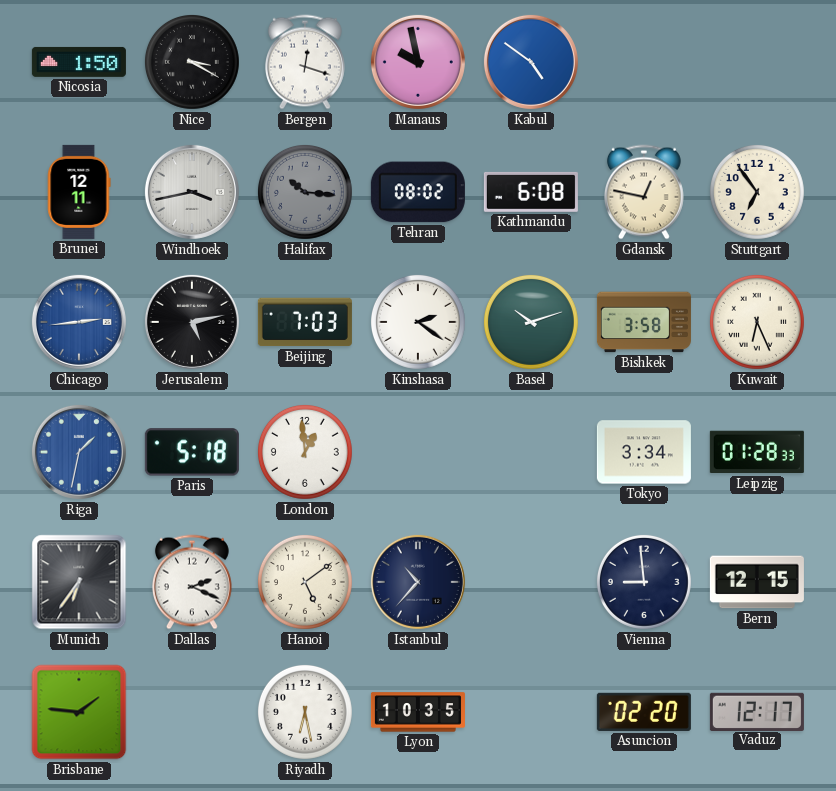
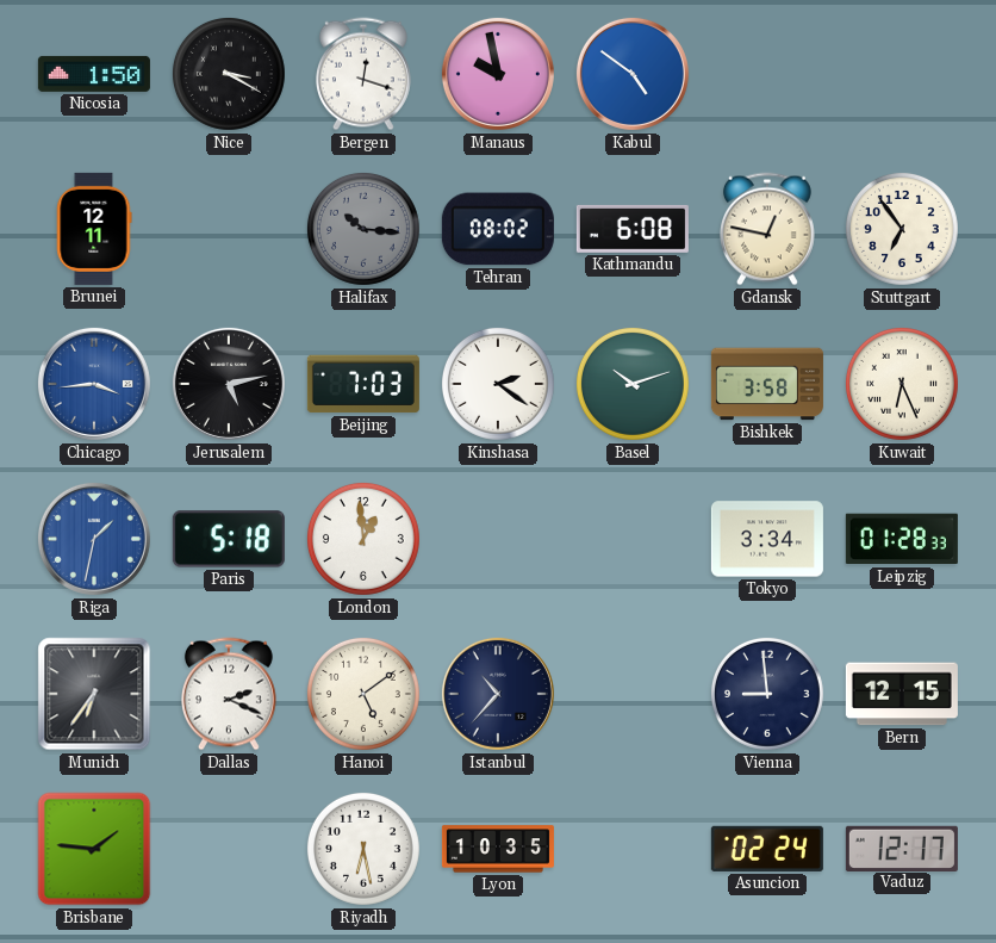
Windhoek: 3:43 -> none (192, 192)
Chicago: 2:44 -> 3:44 (94, 384)
Asuncion: 02:20 -> 02:24 (767, 849)
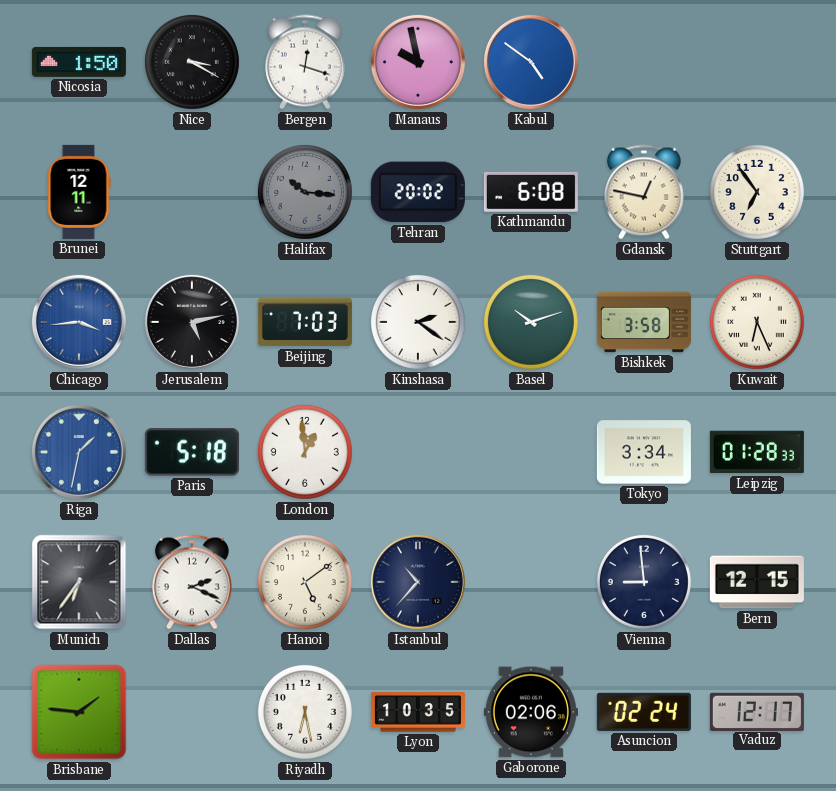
Tehran: 08:02 -> 20:02 (418, 192)
Gaborone: none -> 02:06 (531, 712)
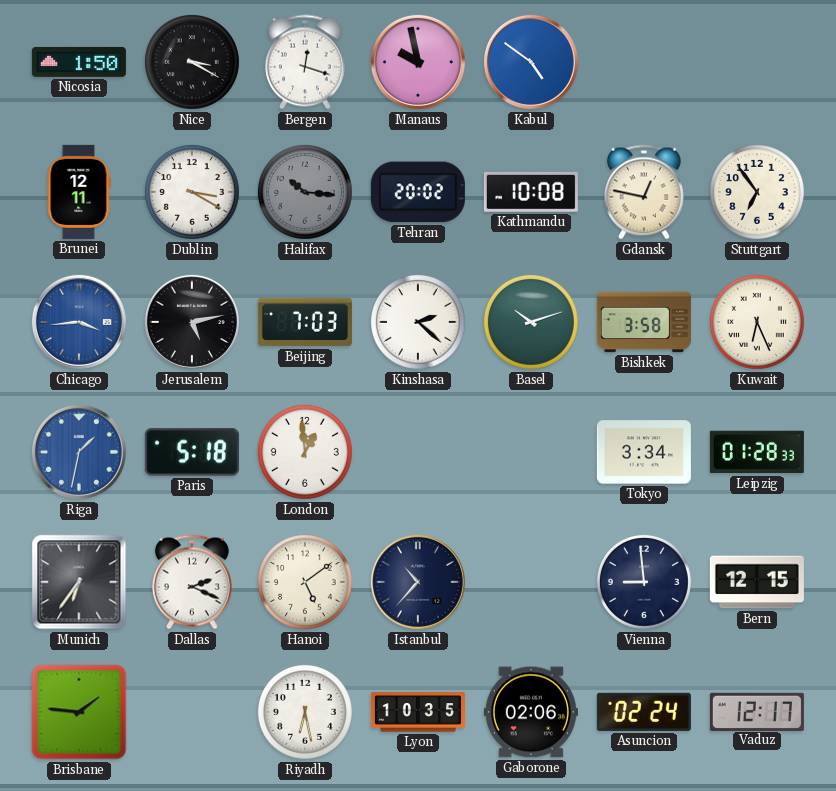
Dublin: none -> 3:20 (192, 192)
Kathmandu: 6:08 -> 10:08 (531, 192)
Kinshasa: 2:21 -> 2:22 (418, 322)
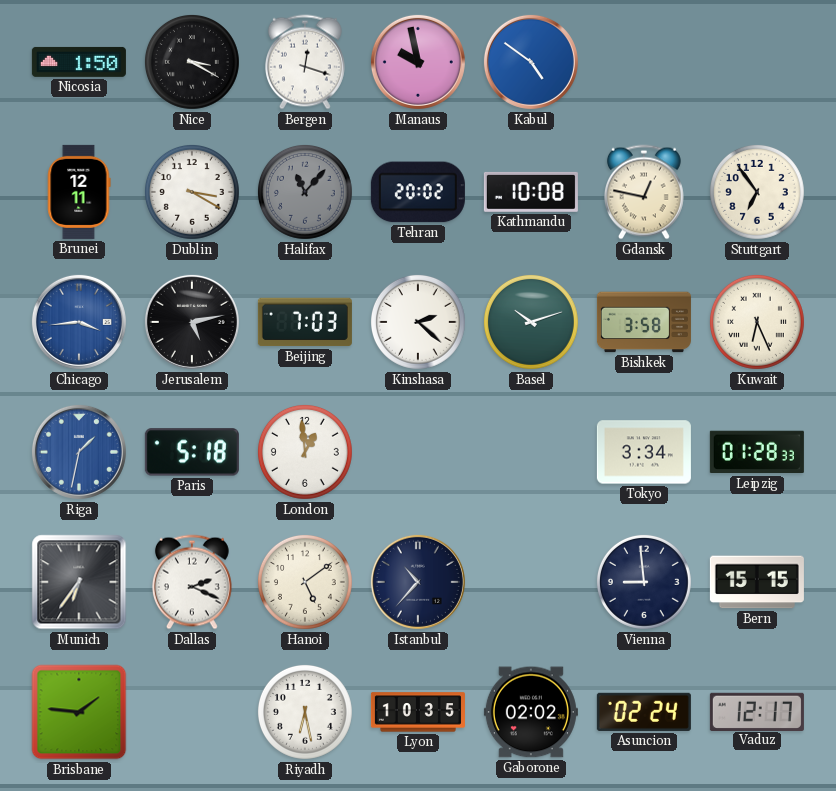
Halifax: 10:16 -> 11:07 (305, 192)
Bern: 12:15 -> 15:15 (757, 582)
Gaborone: 02:06 -> 02:02 (531, 712)
